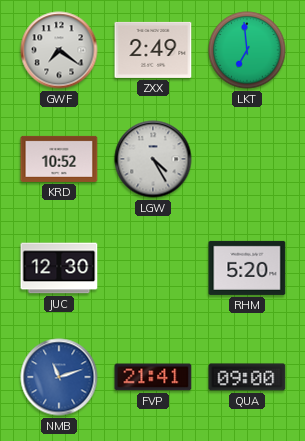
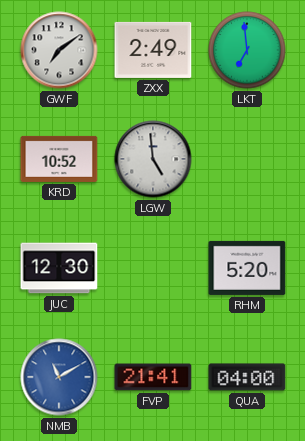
GWF: 7:21 -> 7:09 (59, 50)
LGW: 4:25 -> 4:59 (153, 159)
NMB: 11:12 -> 11:10 (59, 377)
QUA: 09:00 -> 04:00 (247, 377)
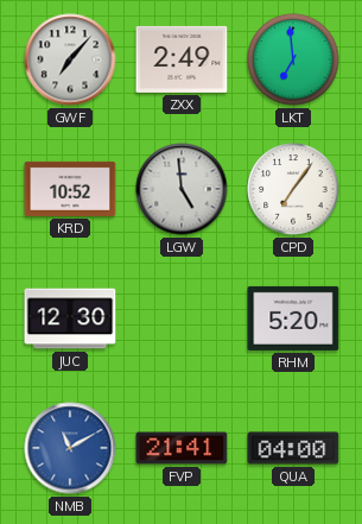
GWF: 7:09 -> 7:07 (70, 59)
CPD: none -> 7:06 (293, 189)
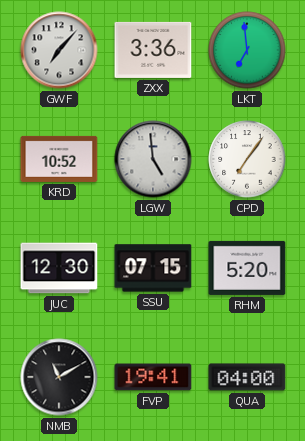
ZXX: 2:49 -> 3:36 (153, 50)
SSU: none -> 07:15 (153, 268)
NMB dial: blue -> black (59, 377)
FVP: 21:41 -> 19:41 (153, 377)
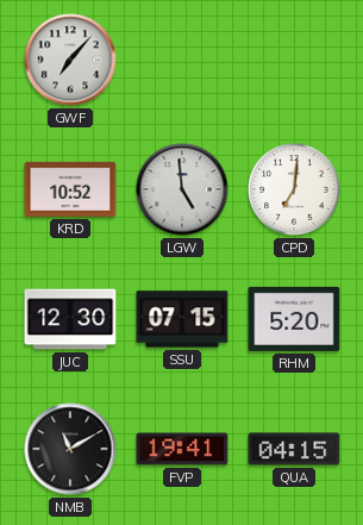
ZXX: 3:36 -> none (153, 50)
LKT: 6:59 -> none (247, 50)
CPD: 7:06 -> 7:01 (294, 189)
QUA: 04:00 -> 04:15 (294, 449)
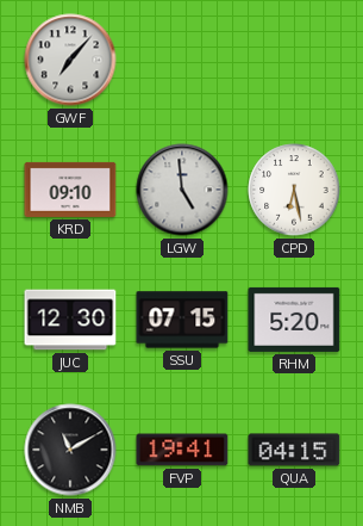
KRD: 10:52 -> 09:10 (70, 190)
CPD: 7:01 -> 6:28 (294, 190)
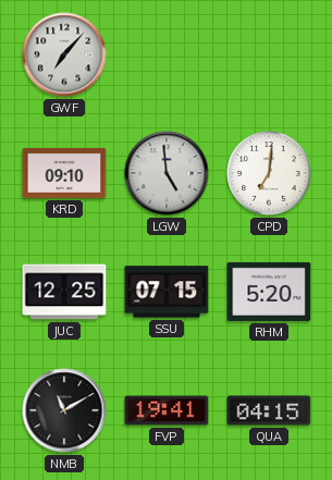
CPD: 6:28 -> 7:01 (269, 173)
JUC: 12:30 -> 12:25 (64, 292)
